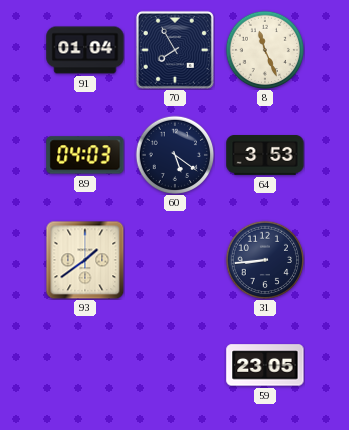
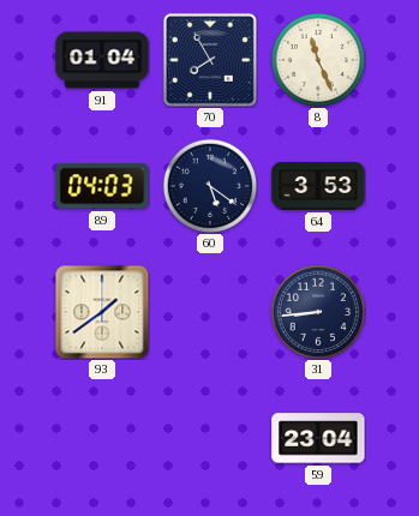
59: 23:05 -> 23:04 (318, 438)
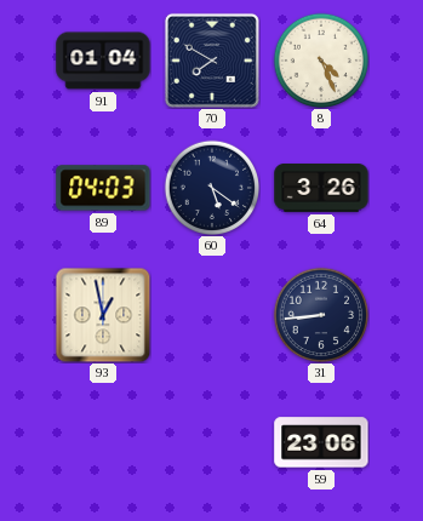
70: 7:55 -> 7:50 (212, 61)
8: 11:26 -> 4:26 (321, 61)
64: 3:53 -> 3:26 (321, 189)
93: 1:39 -> 12:58 (103, 315)
59: 23:04 -> 23:06 (321, 442)
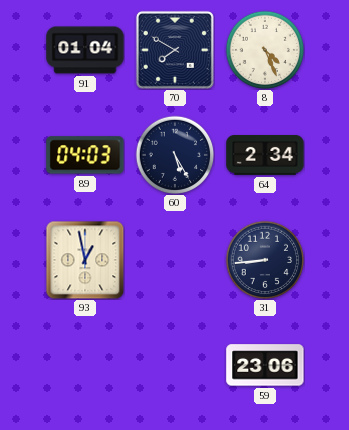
60: 5:21 -> 5:25 (175, 155)
64: 3:26 -> 2:34 (265, 156)
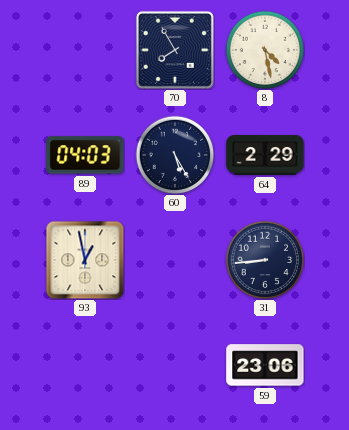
91: 01:04 -> none (85, 50)
70: 7:50 -> 7:55 (175, 50)
8: 4:26 -> 4:28 (265, 50)
64: 2:34 -> 2:29 (265, 156)
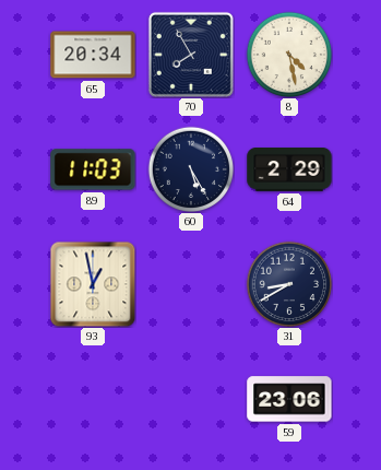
65: none -> 20:34 (93, 55)
89: 04:03 -> 11:03 (93, 169)
31: 8:44 -> 8:40 (289, 284)
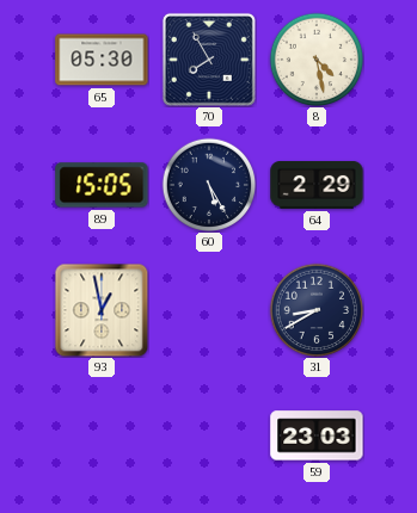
65: 20:34 -> 05:30 (102, 60)
89: 11:03 -> 15:05 (102, 185)
59: 23:06 -> 23:03 (317, 435)
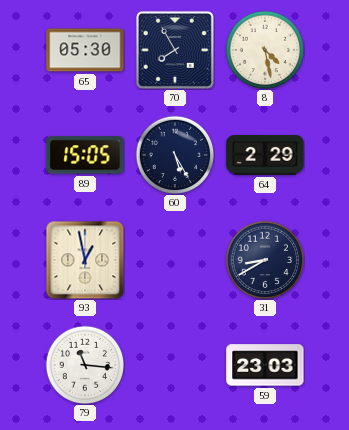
79: none -> 11:16 (85, 365)
